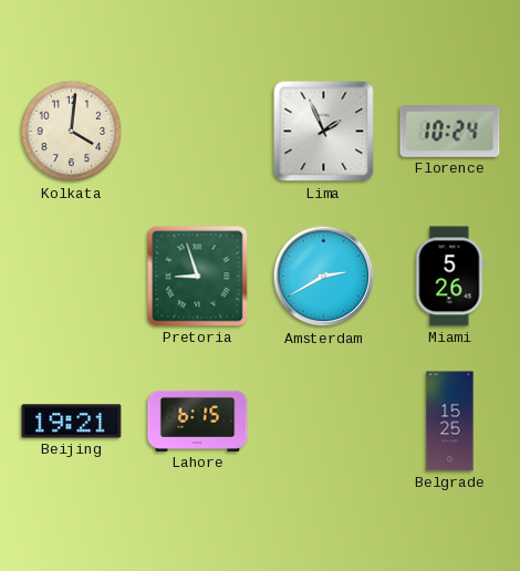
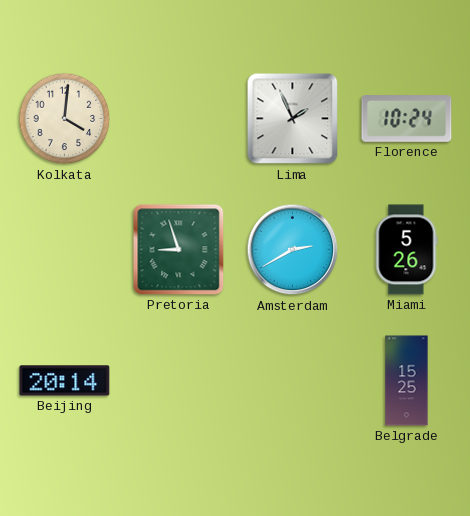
Beijing: 19:21 -> 20:14 (65, 381)
Lahore: 6:15 -> none (198, 421)
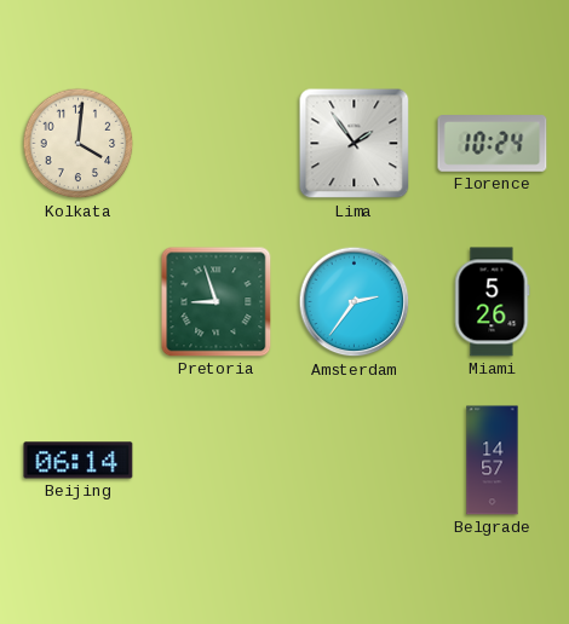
Lima: 1:56 -> 1:54 (355, 144)
Amsterdam: 2:40 -> 2:36 (355, 302)
Beijing: 20:14 -> 06:14 (79, 461)
Belgrade: 15:25 -> 14:57 (493, 461)
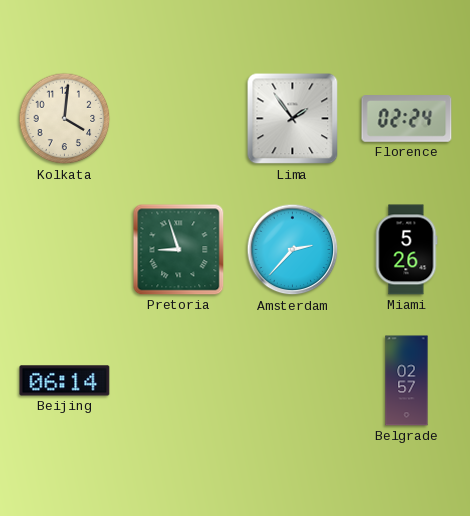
Florence: 10:24 -> 02:24 (407, 119)
Amsterdam: 2:36 -> 2:37 (293, 250)
Belgrade: 14:57 -> 02:57 (407, 381)
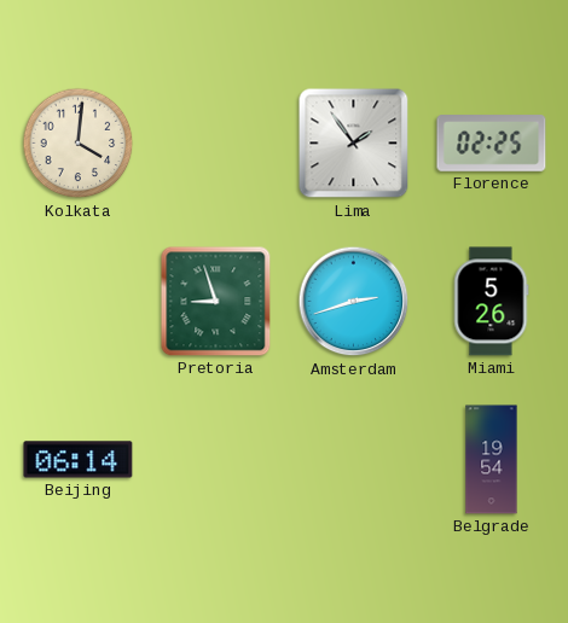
Florence: 02:24 -> 02:25 (492, 144)
Amsterdam: 2:37 -> 2:42 (354, 302)
Belgrade: 02:57 -> 19:54 (492, 460)
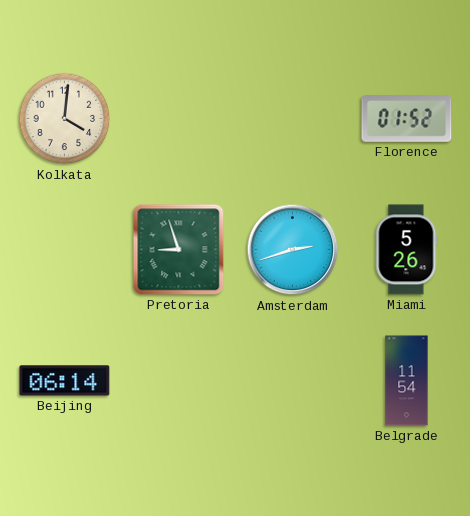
Lima: 1:54 -> none (354, 144)
Florence: 02:25 -> 01:52 (407, 119)
Belgrade: 19:54 -> 11:54 (407, 381)
